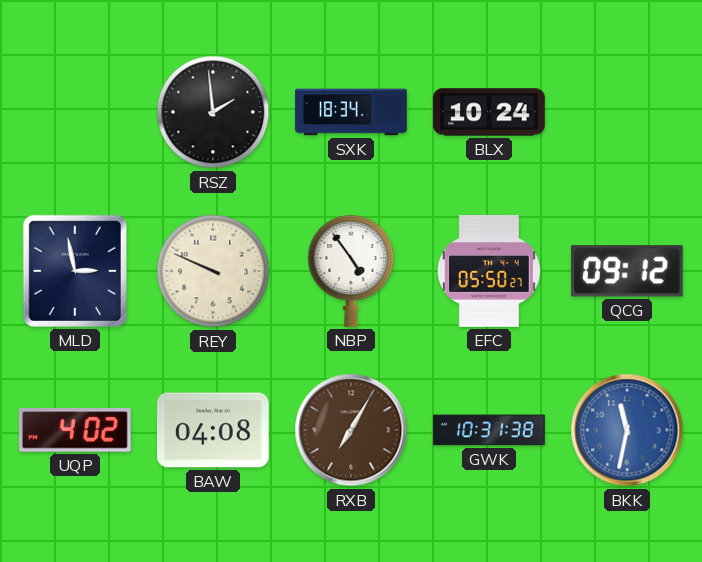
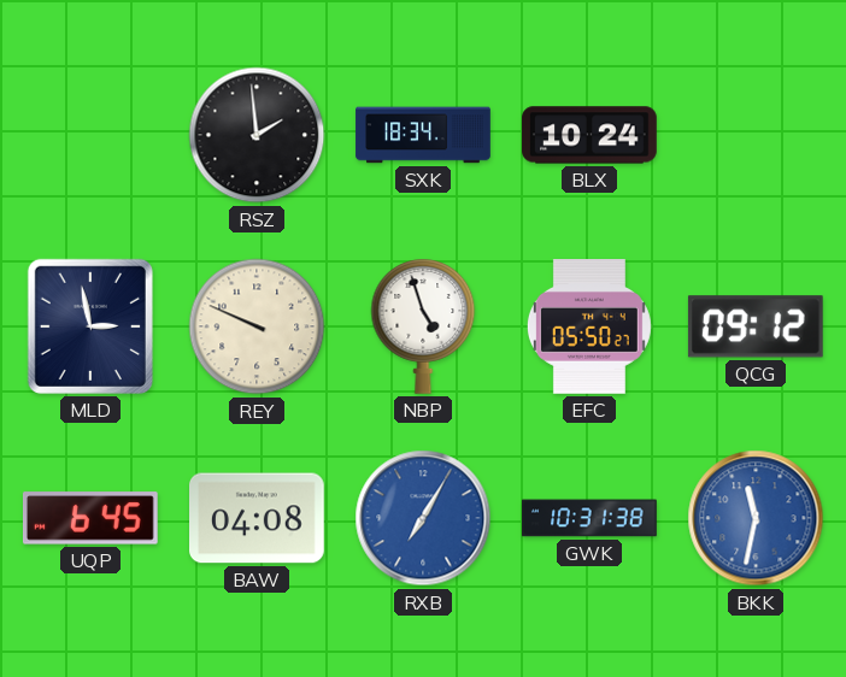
NBP: 4:54 -> 4:57 (423, 326)
UQP: 4:02 -> 6:45 (90, 518)
RXB dial: brown -> blue (423, 518)
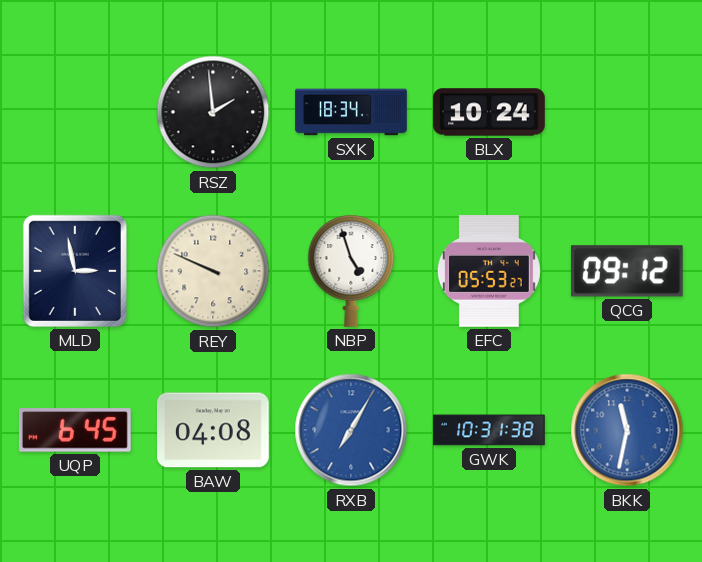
EFC: 05:50 -> 05:53 (489, 272)
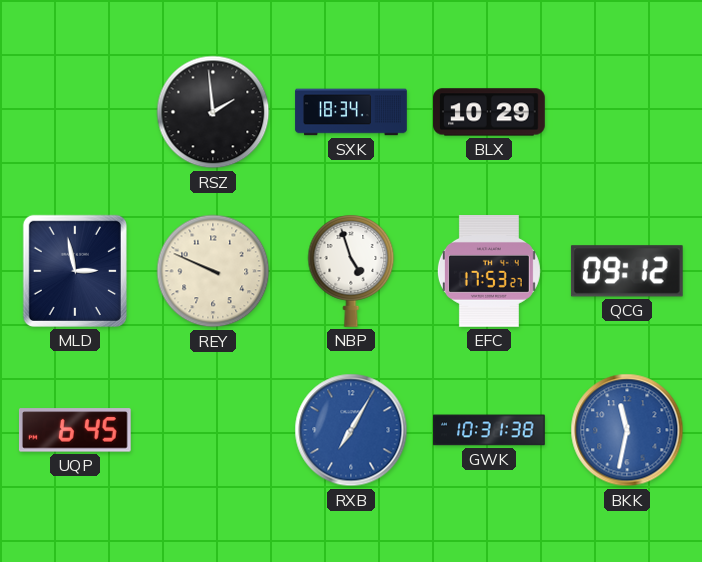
BLX: 10:24 -> 10:29 (489, 112)
EFC: 05:53 -> 17:53 (489, 272)
BAW: 04:08 -> none (214, 430)
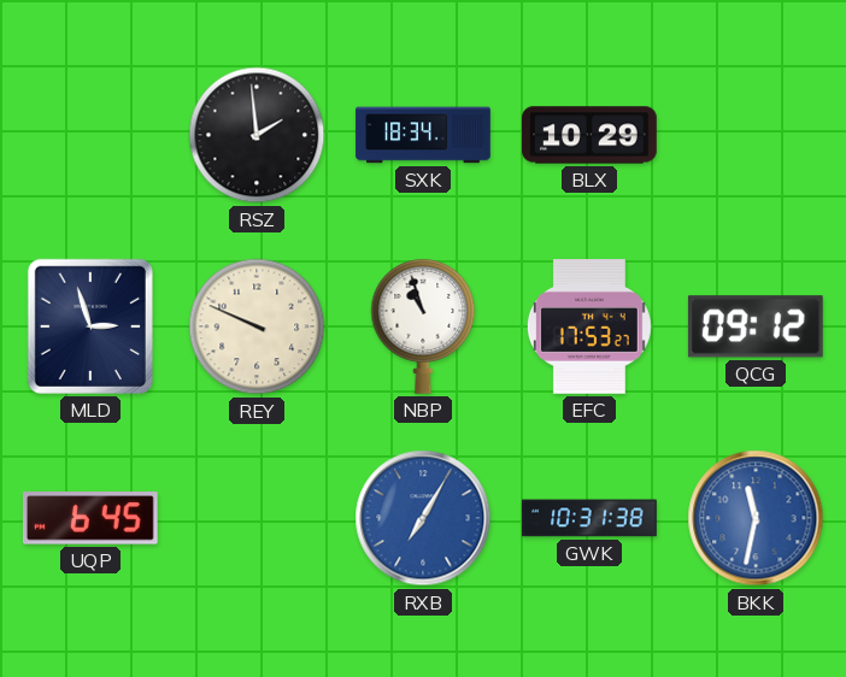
MLD: 2:58 -> 2:57 (90, 326)
NBP: 4:57 -> 10:57 (423, 326)
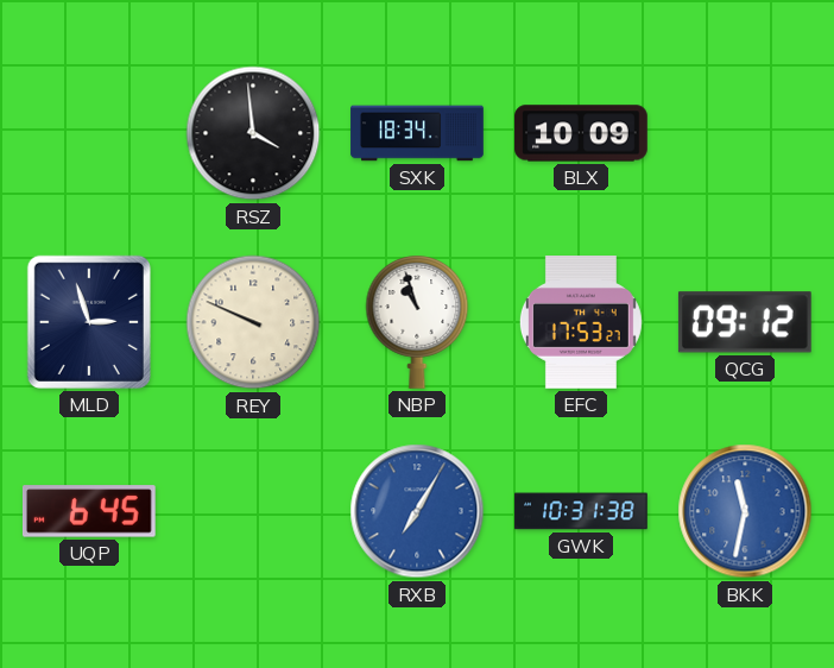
RSZ: 1:59 -> 3:59 (253, 133)
BLX: 10:29 -> 10:09 (581, 133)
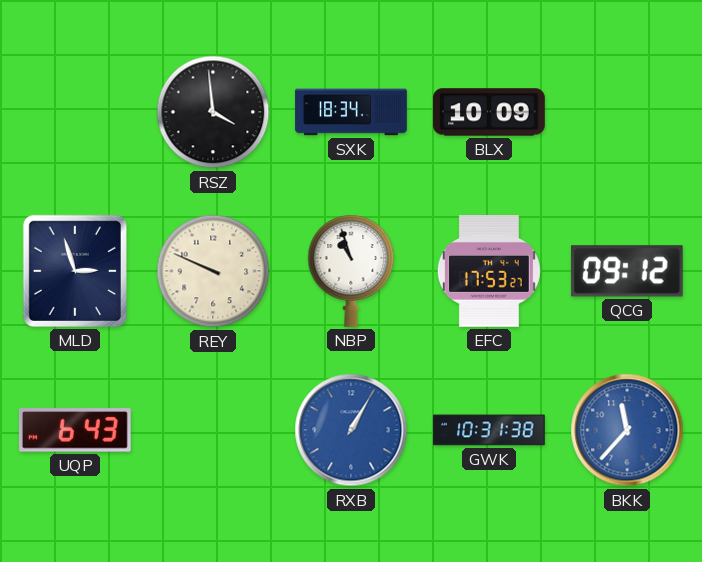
UQP: 6:45 -> 6:43 (75, 430)
RXB: 7:05 -> 1:05 (351, 430)
BKK: 11:32 -> 11:37 (627, 430)
